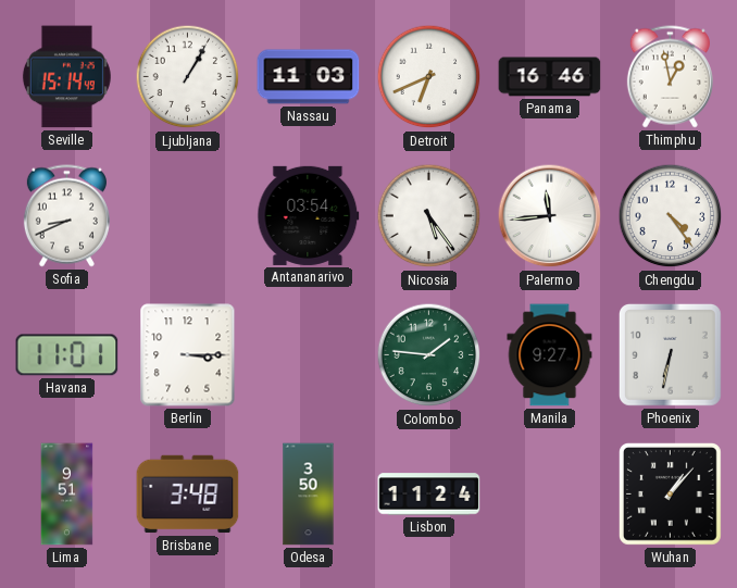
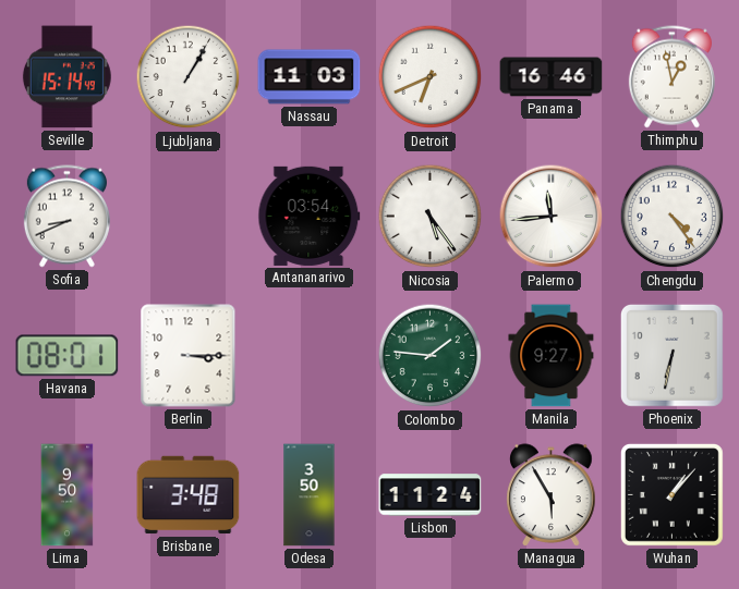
Havana: 11:01 -> 08:01 (68, 356)
Lima: 9:51 -> 9:50 (68, 495)
Managua: none -> 5:55 (552, 495)
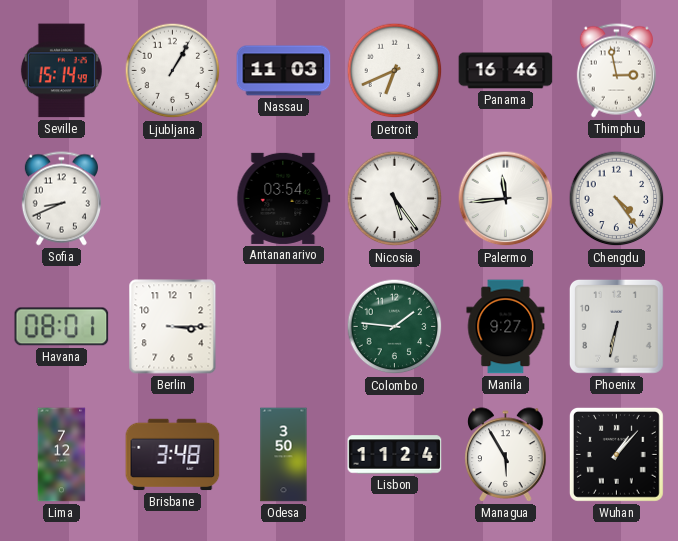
Thimphu: 12:58 -> 2:58 (616, 71)
Lima: 9:50 -> 7:12 (62, 455)
